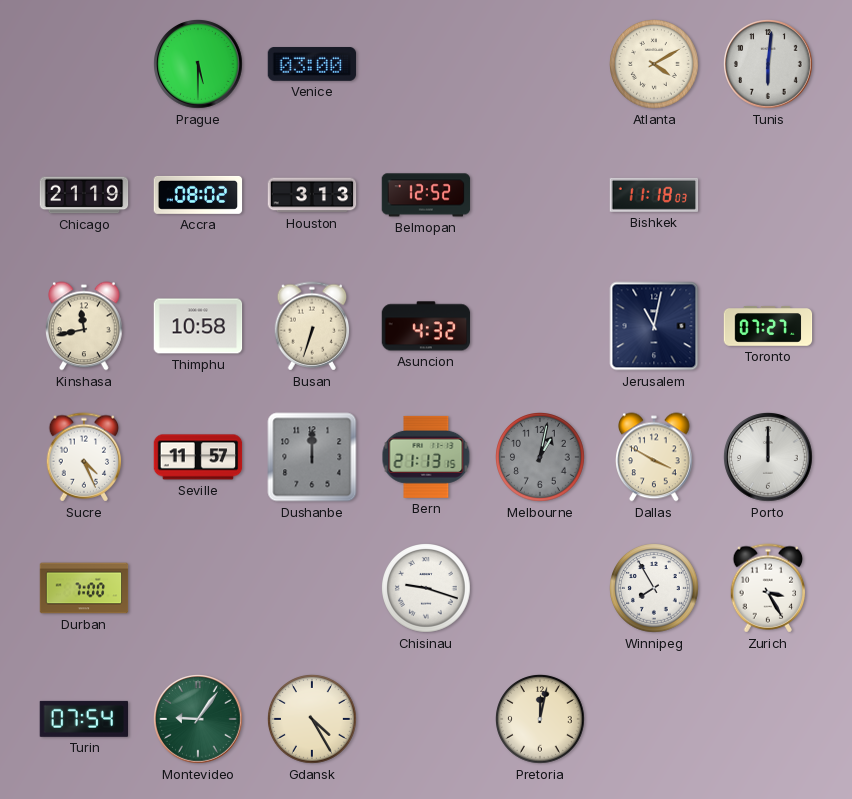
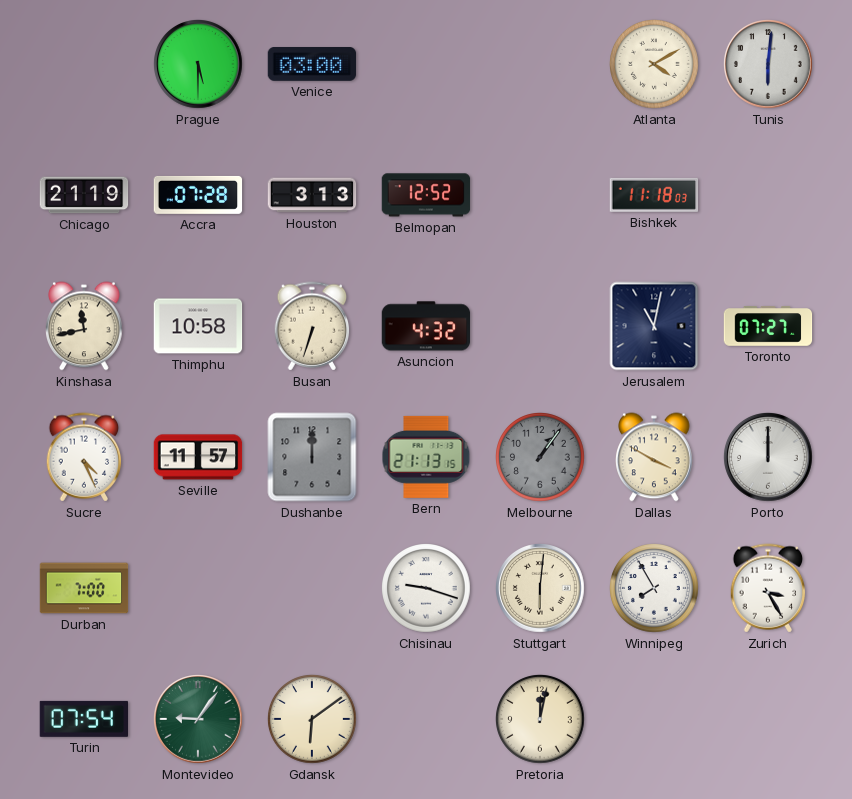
Accra: 08:02 -> 07:28 (198, 195)
Melbourne: 1:02 -> 1:06 (541, 458)
Stuttgart: none -> 6:01 (541, 589)
Gdansk: 4:25 -> 6:09 (313, 720)
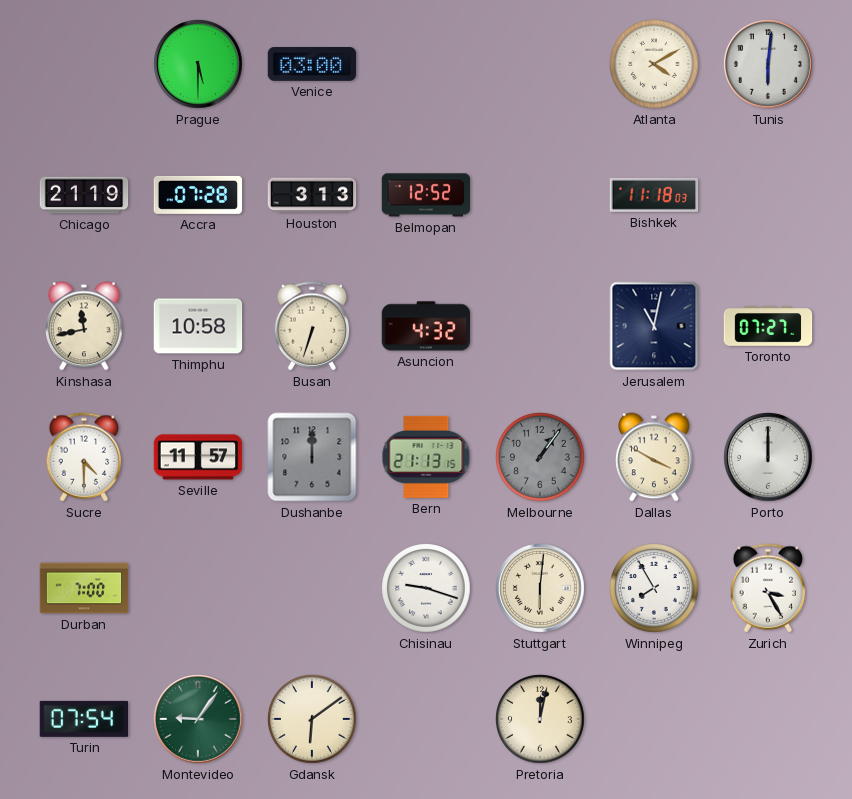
Sucre: 4:26 -> 4:30 (84, 457)
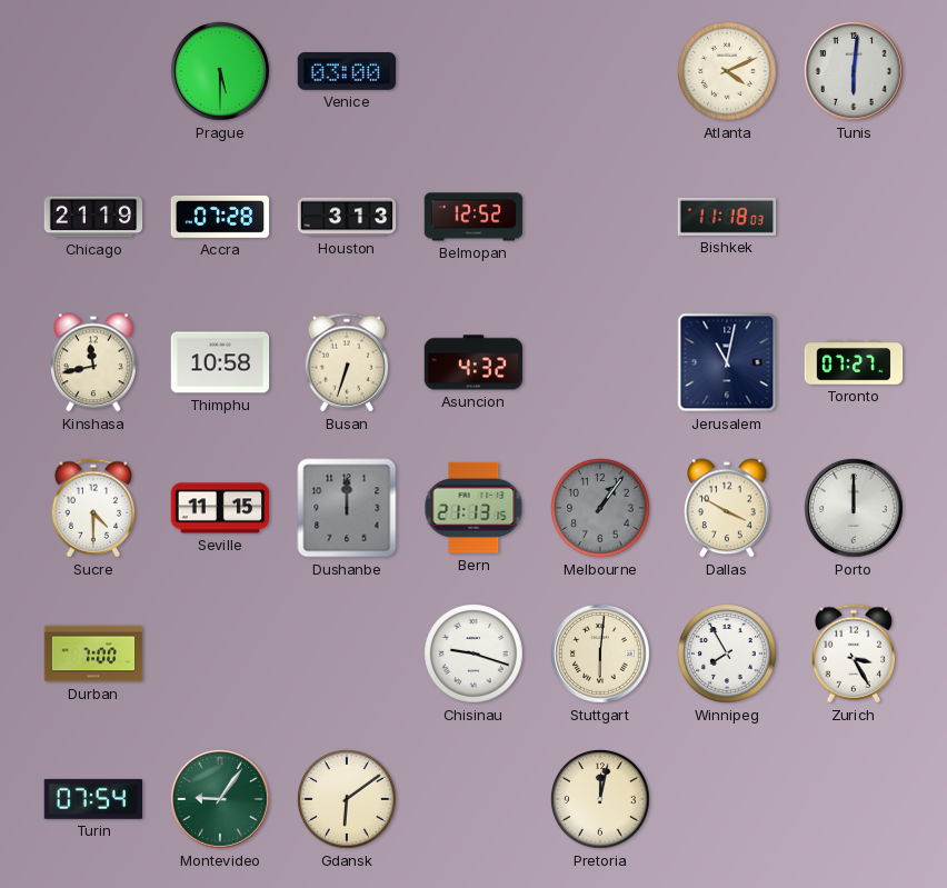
Atlanta: 4:10 -> 4:11 (728, 72)
Seville: 11:57 -> 11:15 (220, 508)
